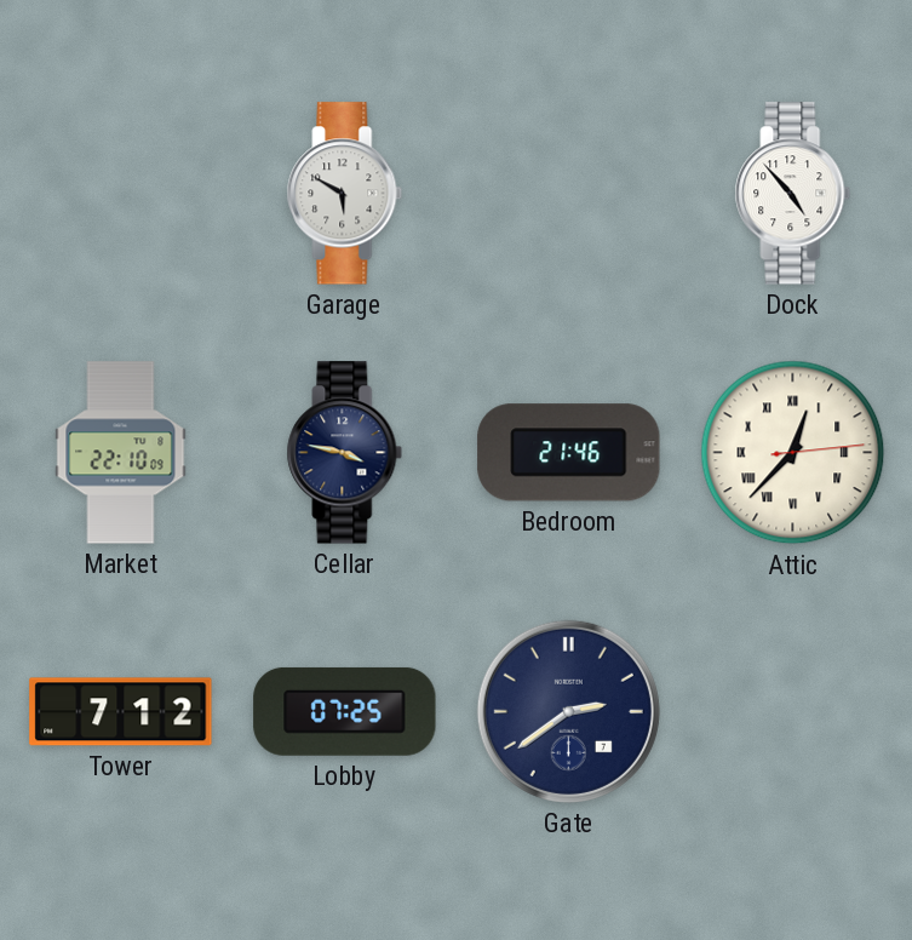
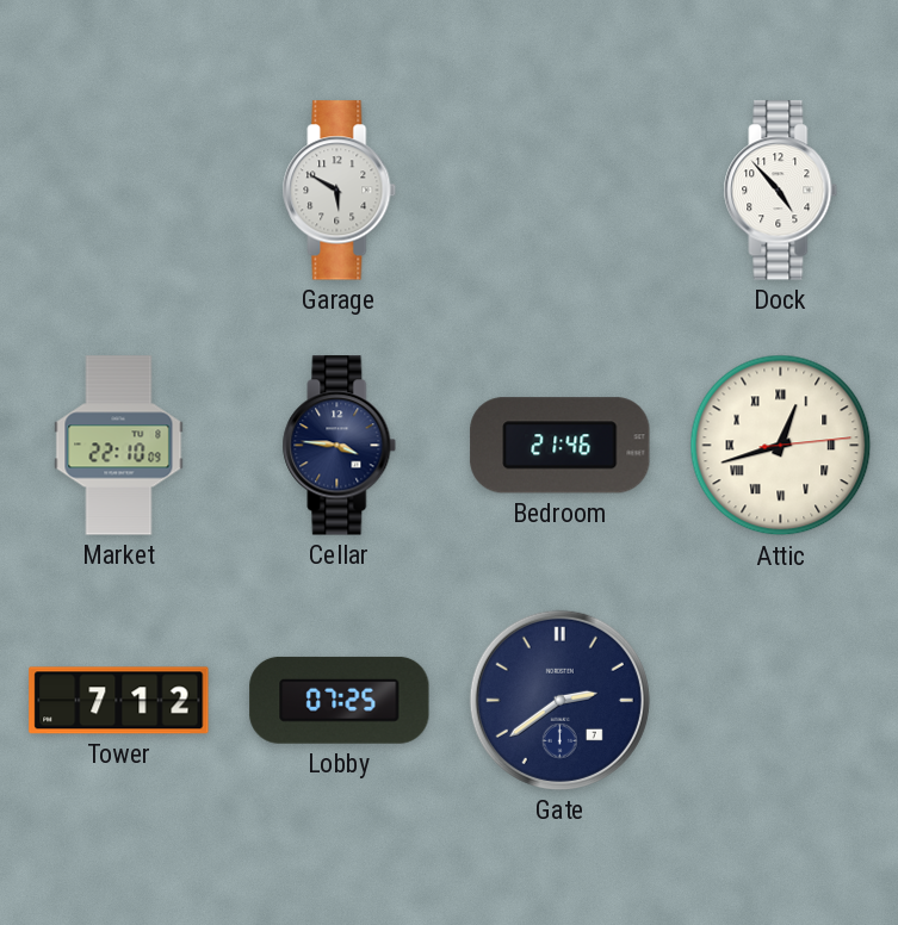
Cellar: 3:47 -> 3:46 (340, 446)
Attic: 12:37 -> 12:42 (781, 446)
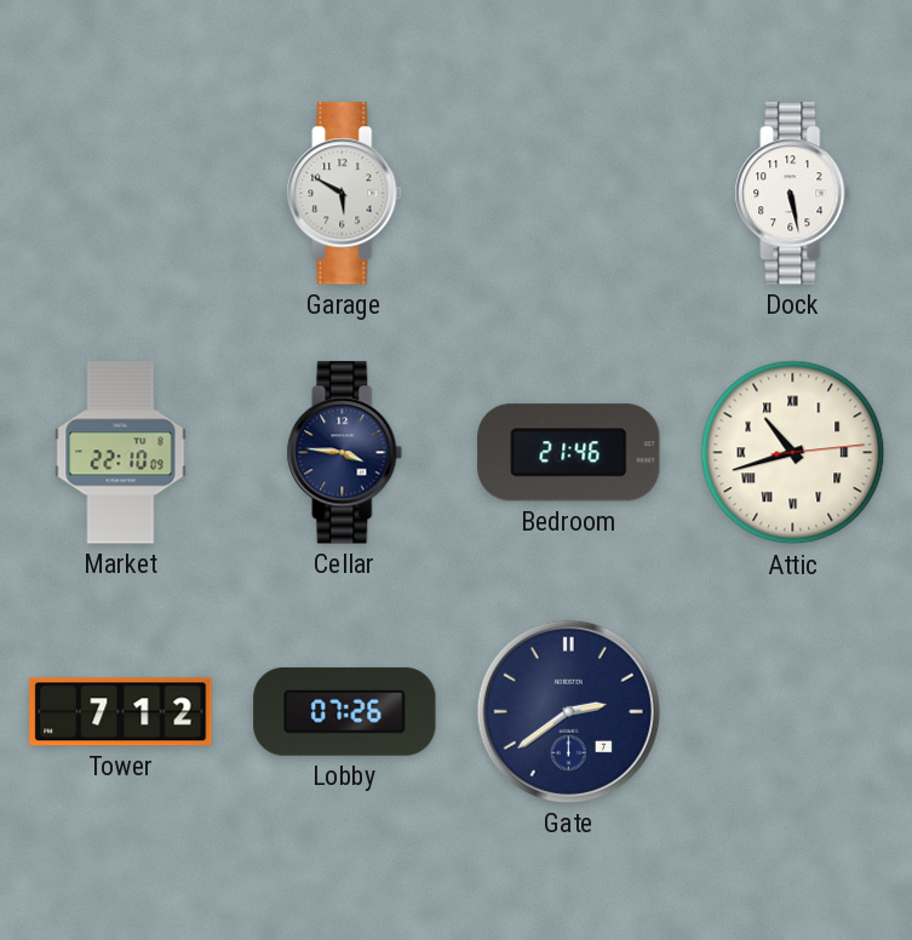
Dock: 4:53 -> 5:28 (793, 194)
Attic: 12:42 -> 10:42 (793, 453)
Lobby: 07:25 -> 07:26 (345, 711)
